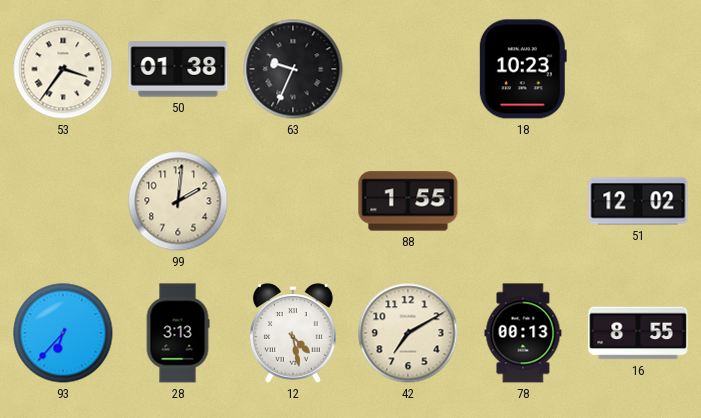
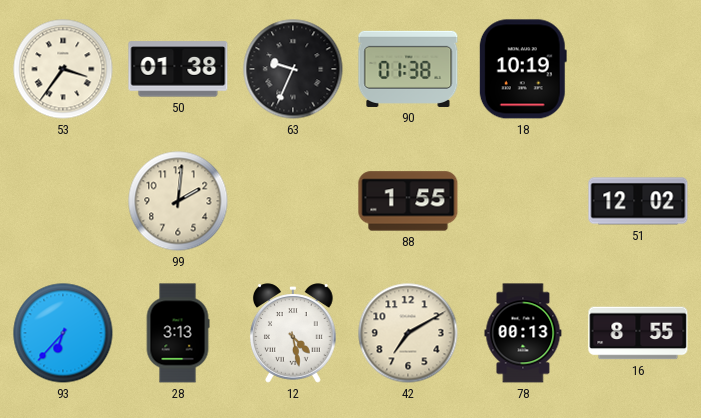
90: none -> 01:38 (408, 69)
18: 10:23 -> 10:19 (523, 69)
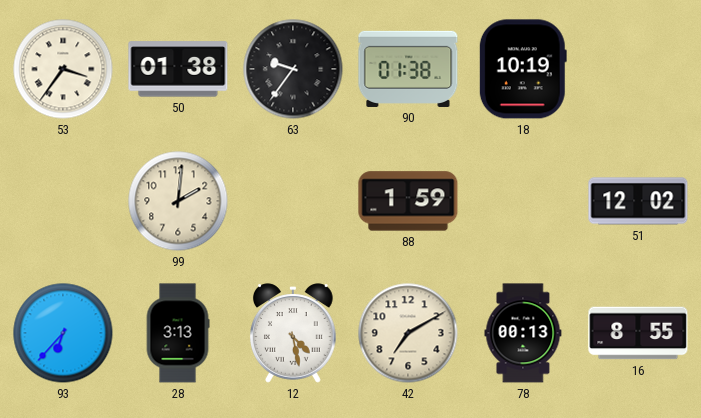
63: 9:34 -> 9:36 (293, 69)
88: 1:55 -> 1:59 (408, 201)
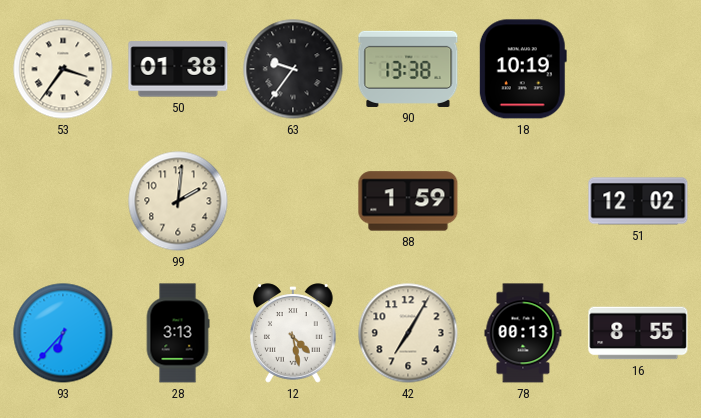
90: 01:38 -> 13:38 (408, 69)
42: 7:10 -> 7:05 (408, 333)
